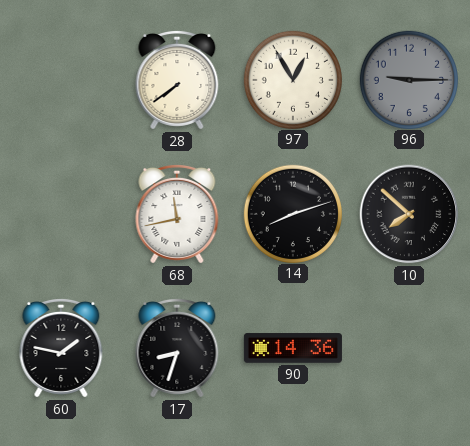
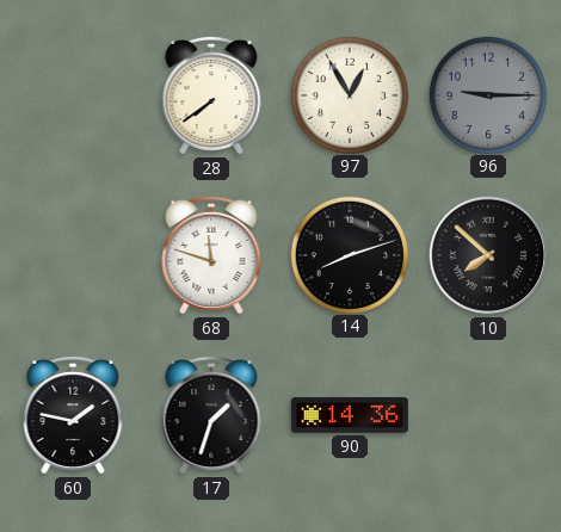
68: 11:43 -> 11:48 (211, 255)
17: 8:33 -> 1:33 (211, 415)
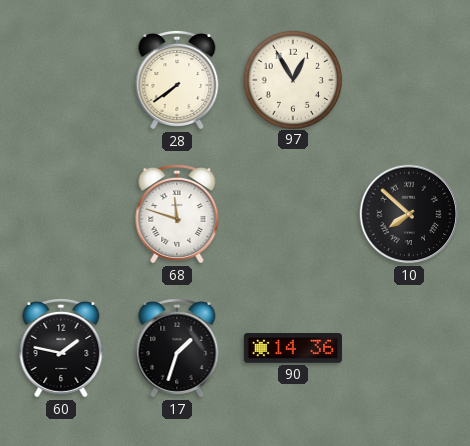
96: 9:15 -> none (487, 94)
14: 8:12 -> none (349, 254)
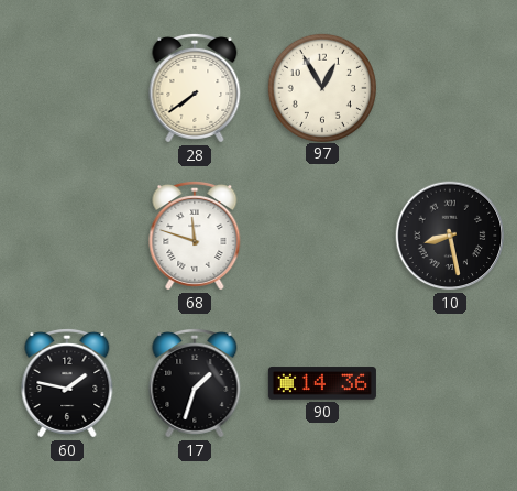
10: 7:52 -> 8:28 (450, 236)
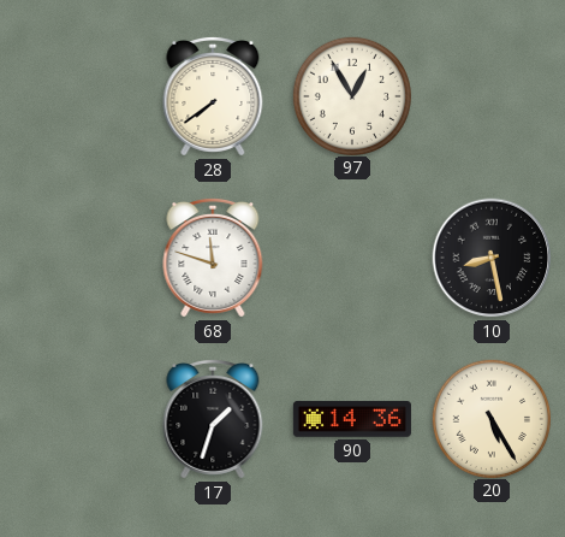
60: 1:47 -> none (67, 383)
20: none -> 5:25 (490, 418)
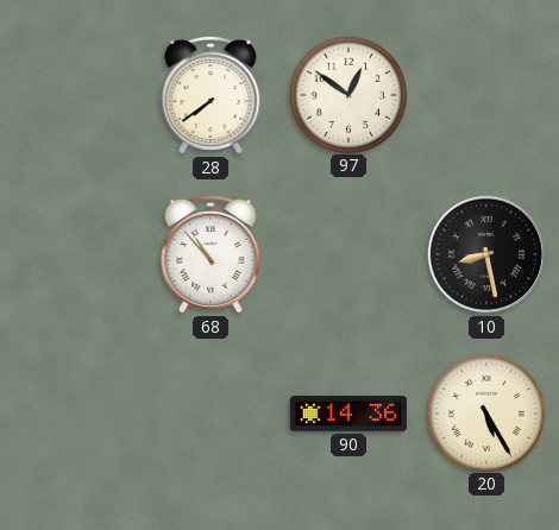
97: 12:55 -> 12:51 (347, 94)
68: 11:48 -> 10:53 (211, 254)
17: 1:33 -> none (213, 419)
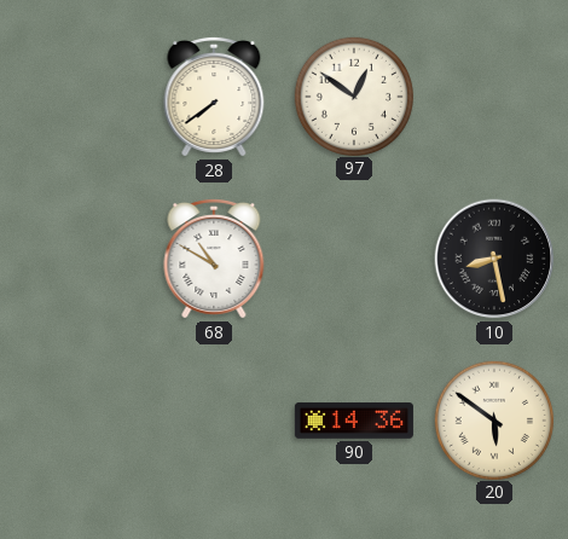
68: 10:53 -> 10:50 (214, 259)
20: 5:25 -> 5:51 (493, 419)
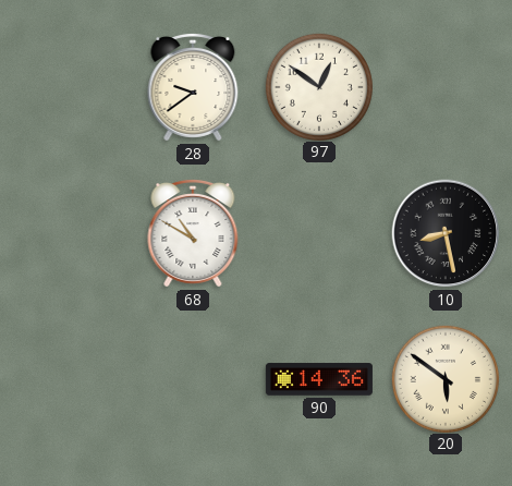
28: 7:39 -> 9:39 (193, 87)
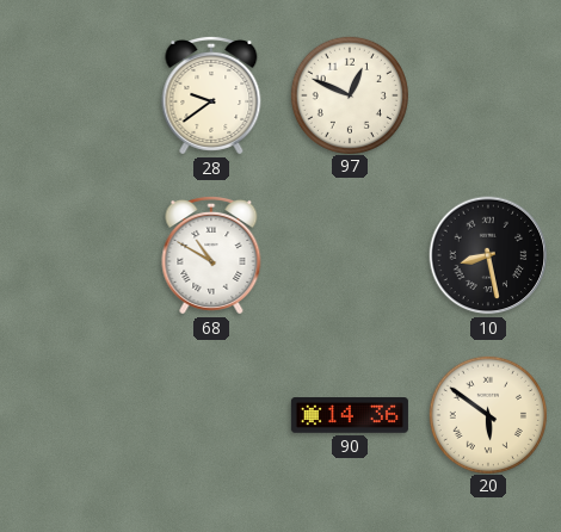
97: 12:51 -> 12:49 (349, 94)
